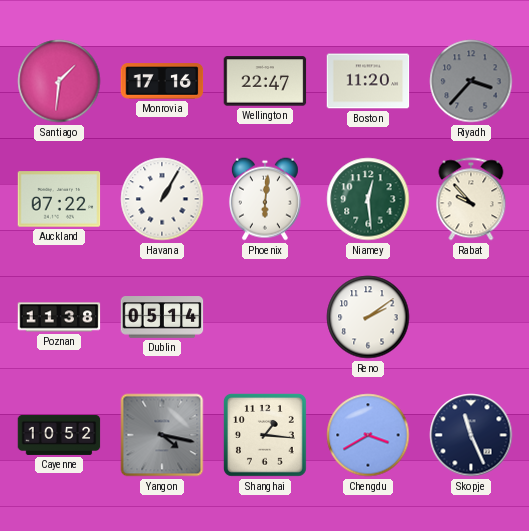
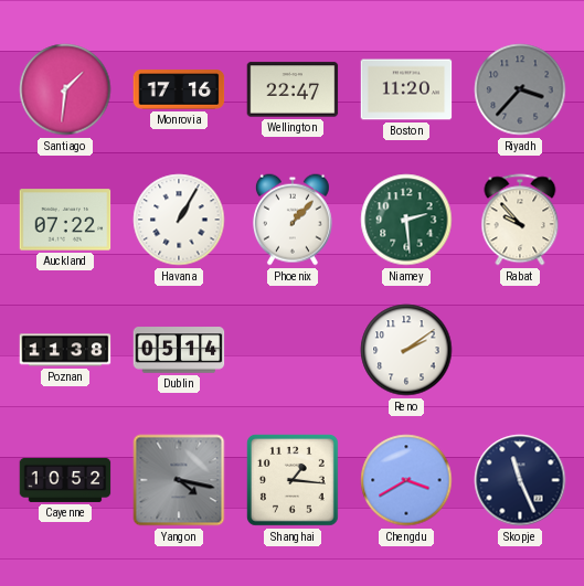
Phoenix: 6:01 -> 1:07 (293, 220)
Niamey: 12:29 -> 2:29 (406, 220)
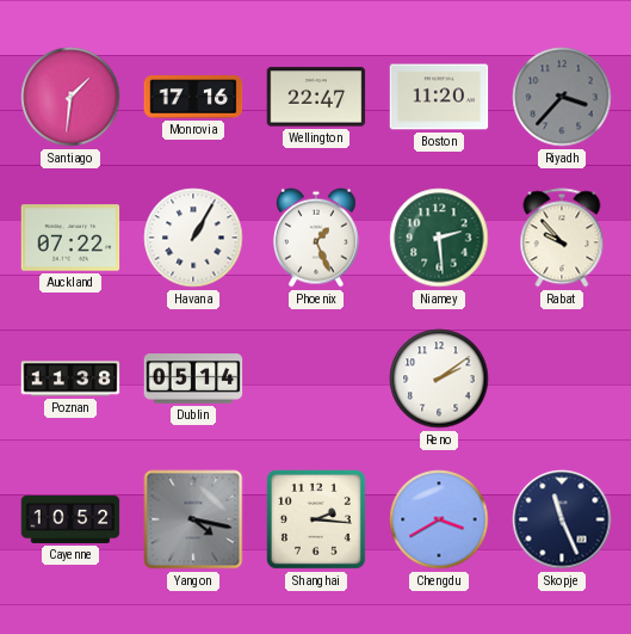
Phoenix: 1:07 -> 1:26 (316, 238)
Shanghai: 1:16 -> 2:16 (316, 519)
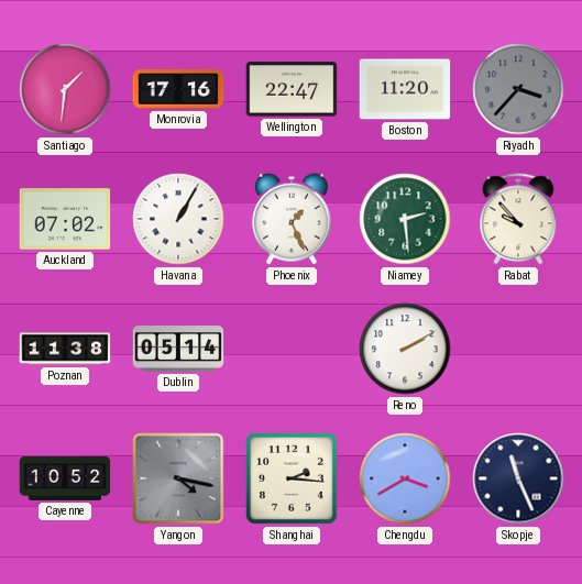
Auckland: 07:22 -> 07:02 (65, 219)
Reno: 2:09 -> 2:10 (405, 349)
